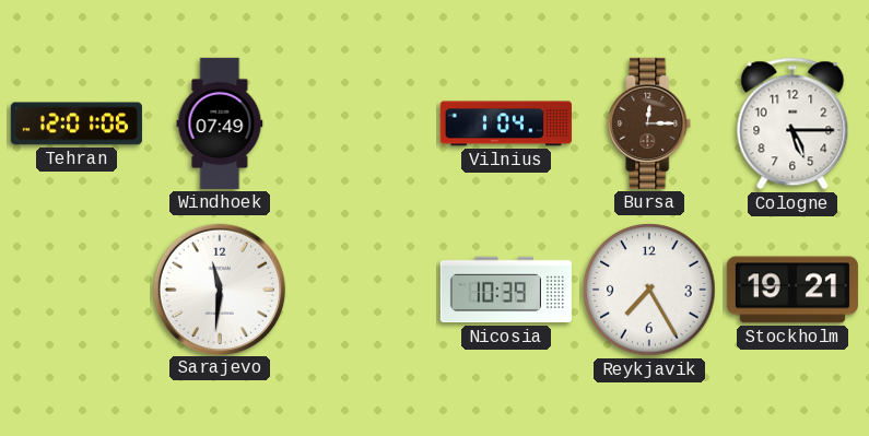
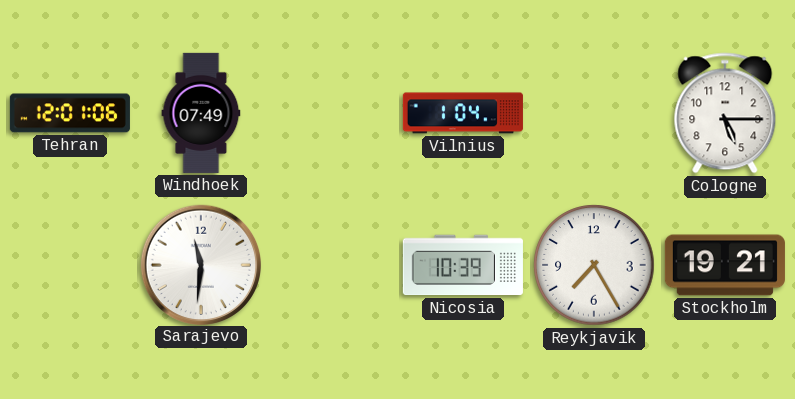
Bursa: 12:15 -> none (649, 123)
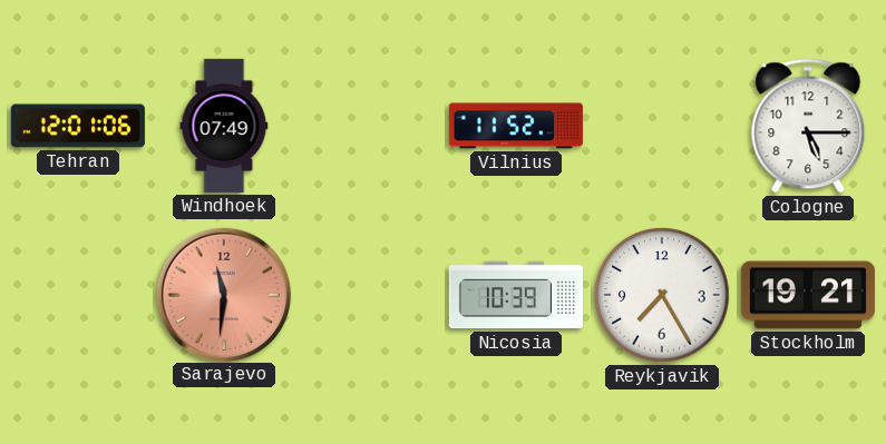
Vilnius: 1:04 -> 11:52 (516, 126)
Sarajevo dial: white -> salmon (223, 294)
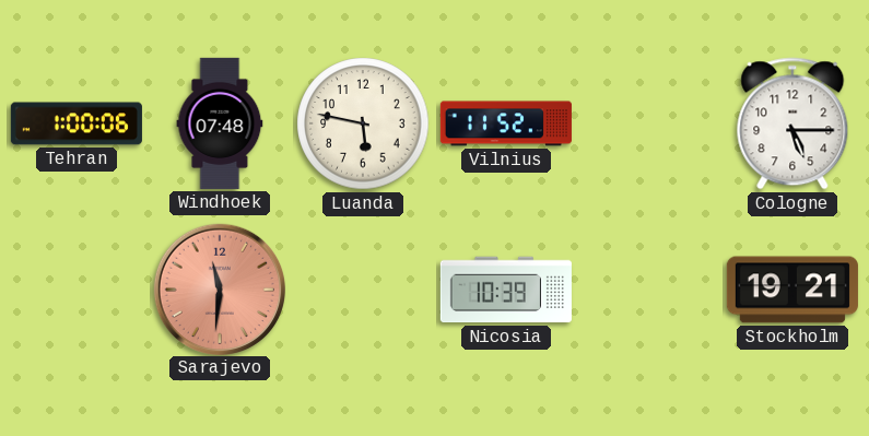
Tehran: 12:01 -> 1:00 (77, 123)
Windhoek: 07:49 -> 07:48 (220, 123)
Luanda: none -> 5:47 (363, 123)
Reykjavik: 7:25 -> none (662, 295)
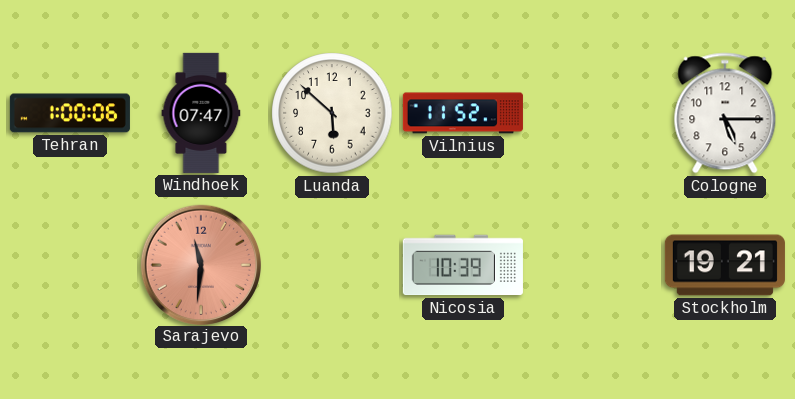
Windhoek: 07:48 -> 07:47 (201, 113)
Luanda: 5:47 -> 5:52 (332, 113)
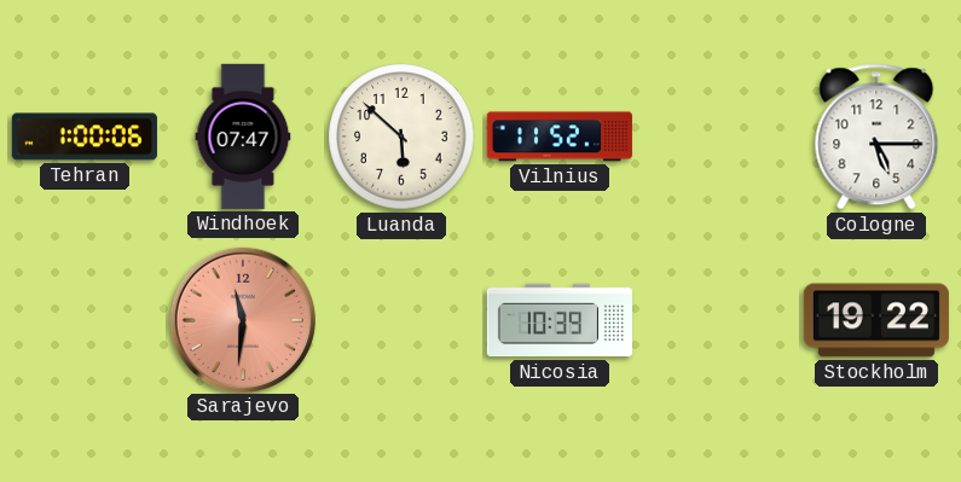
Stockholm: 19:21 -> 19:22 (876, 320)
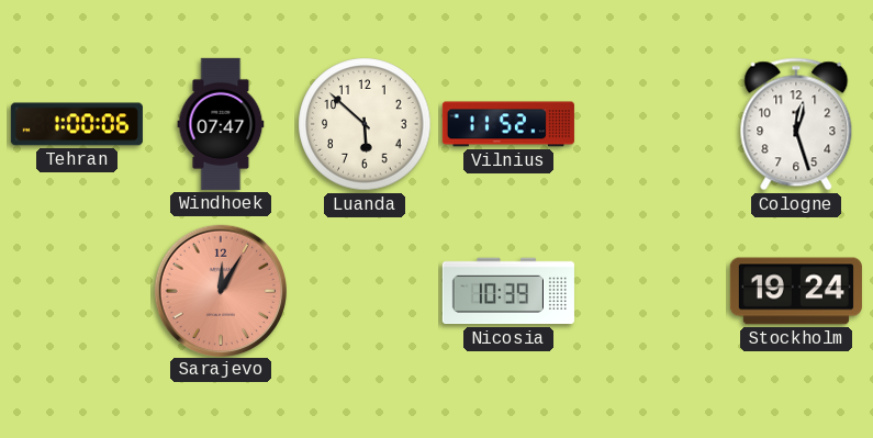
Cologne: 5:15 -> 12:27 (796, 124)
Sarajevo: 11:31 -> 12:05 (220, 290)
Stockholm: 19:22 -> 19:24 (796, 291)
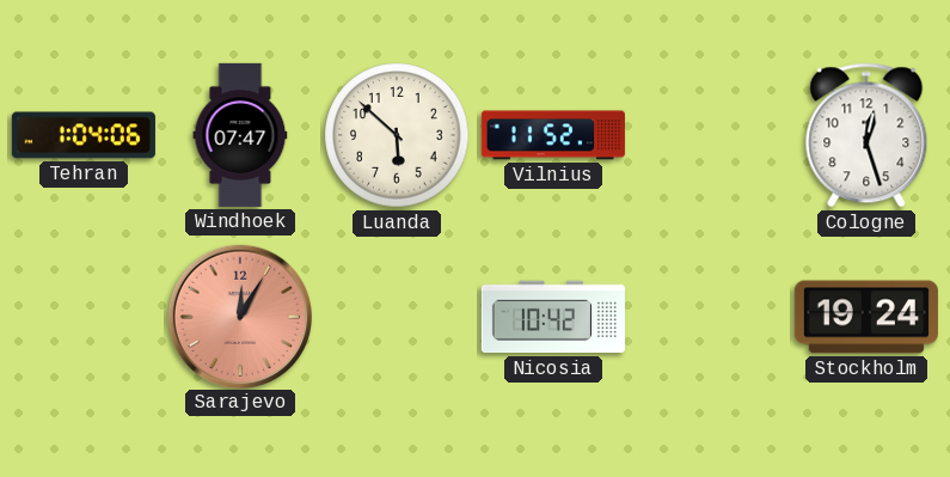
Tehran: 1:00 -> 1:04 (84, 135)
Nicosia: 10:39 -> 10:42 (553, 317)
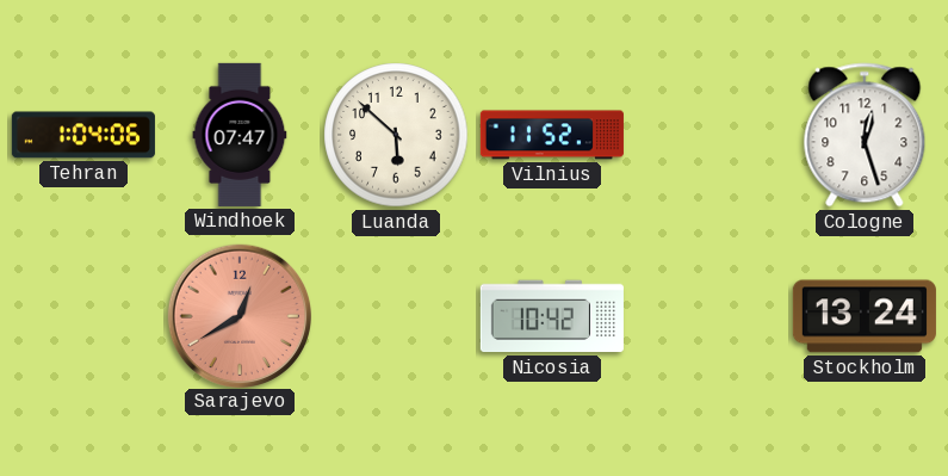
Sarajevo: 12:05 -> 12:40 (238, 315)
Stockholm: 19:24 -> 13:24 (865, 316)
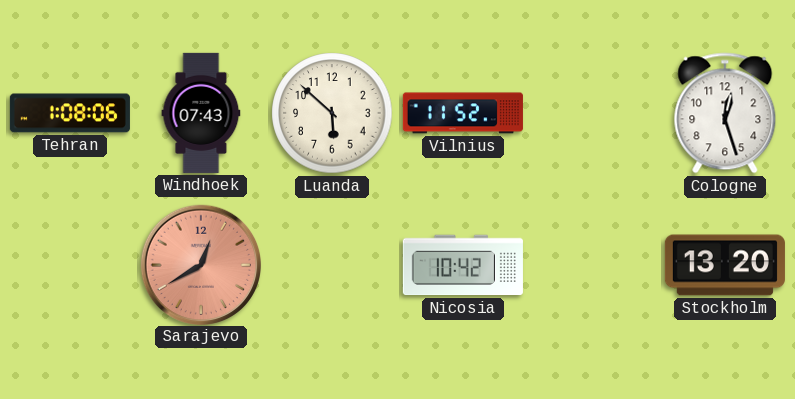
Tehran: 1:04 -> 1:08 (70, 113)
Windhoek: 07:47 -> 07:43 (201, 113)
Stockholm: 13:24 -> 13:20 (725, 265)
